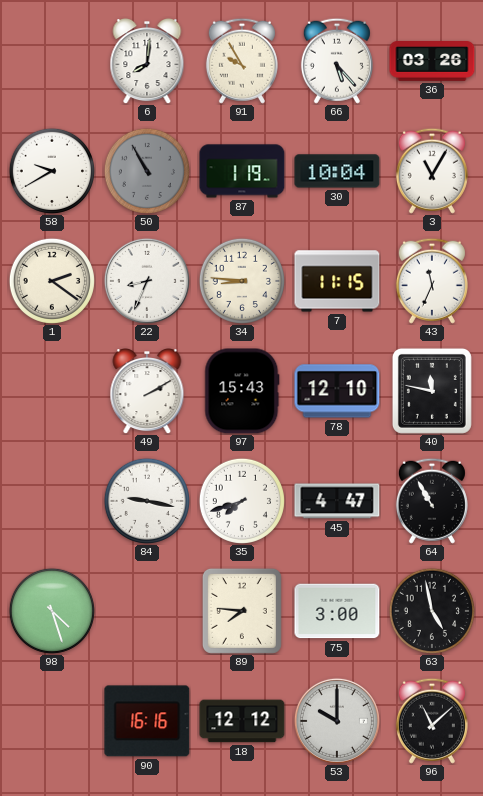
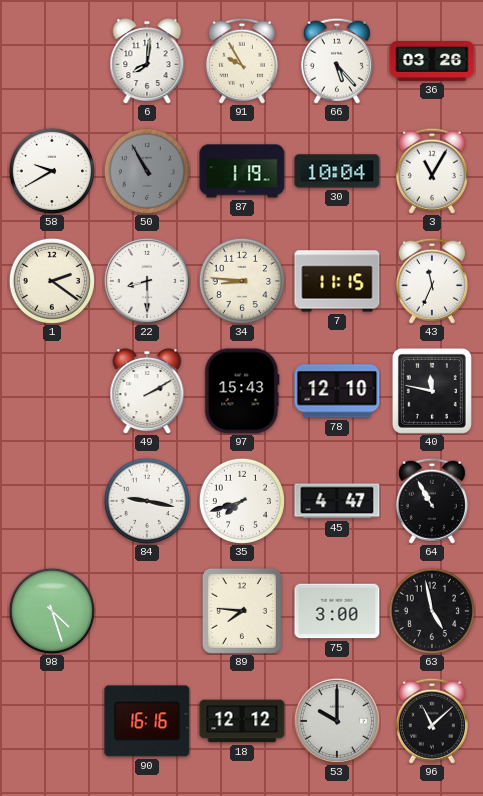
22: 8:34 -> 8:30 (147, 281)
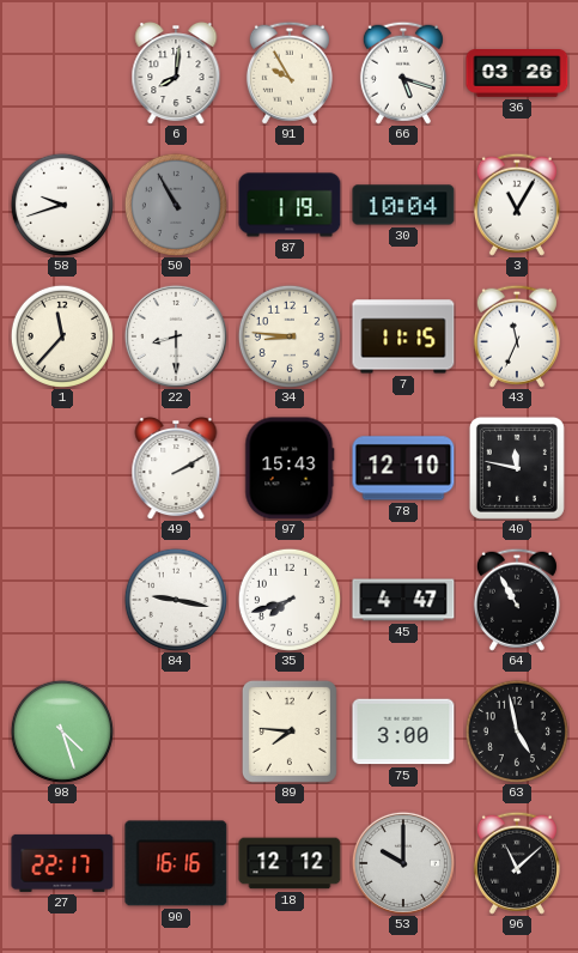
66: 5:23 -> 5:18 (403, 73)
58: 9:40 -> 9:42 (62, 205)
1: 2:21 -> 11:37 (62, 336)
27: none -> 22:17 (62, 863)
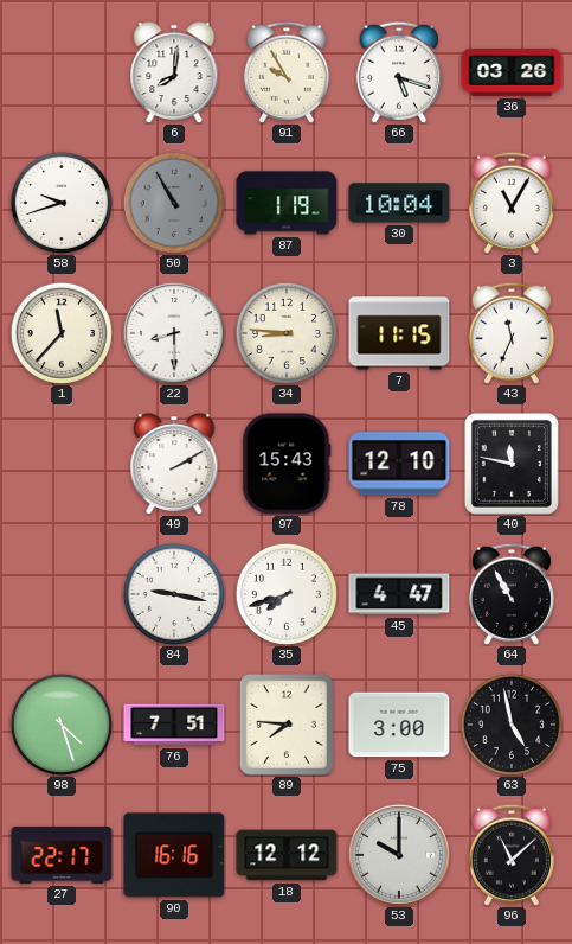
76: none -> 7:51 (174, 725)
